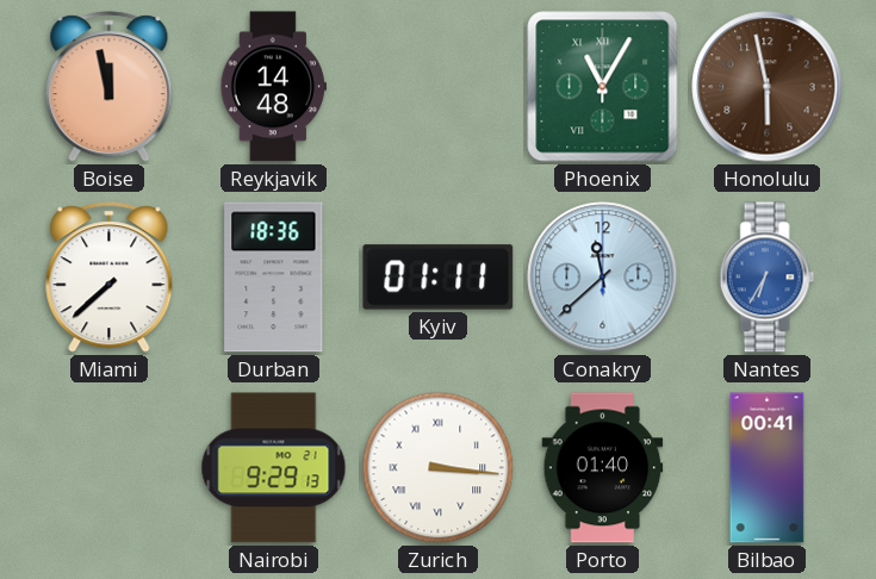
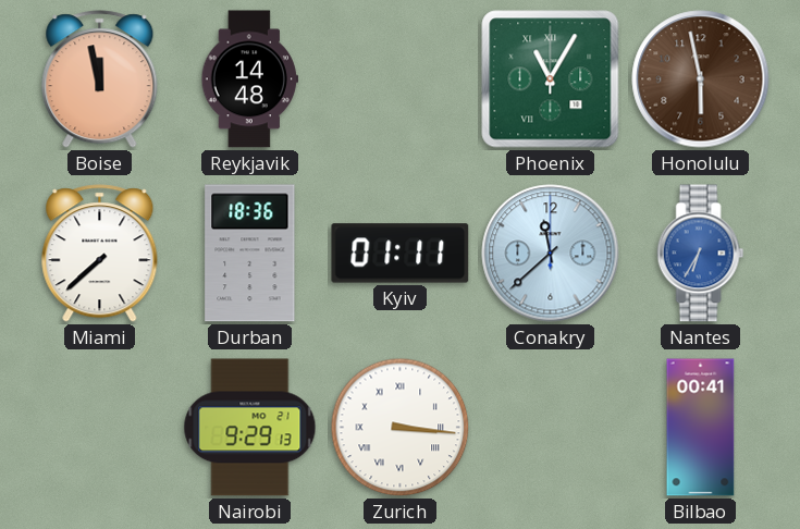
Porto: 01:40 -> none (603, 468)
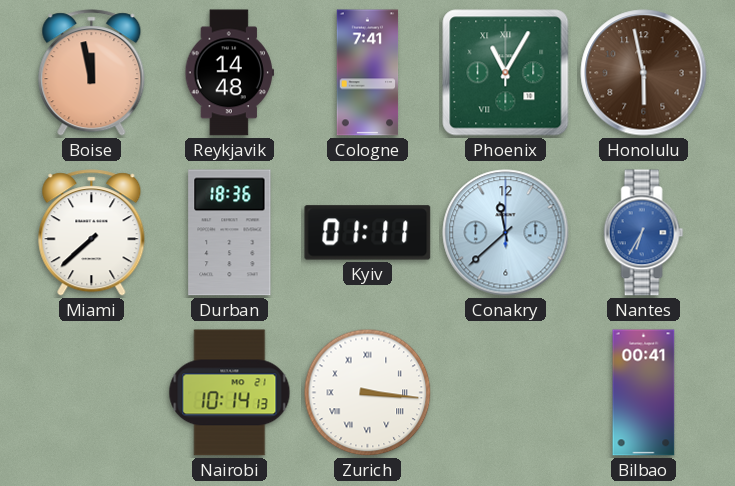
Cologne: none -> 7:41 (368, 73)
Nairobi: 9:29 -> 10:14 (230, 393)
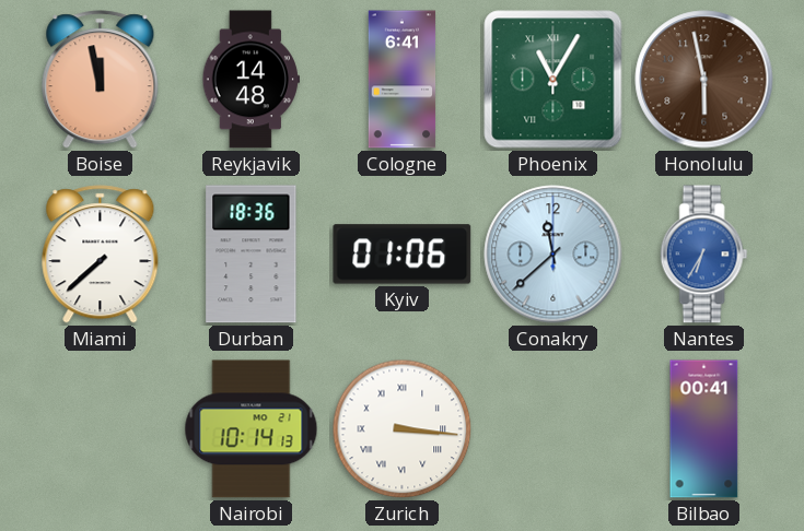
Cologne: 7:41 -> 6:41 (403, 80)
Kyiv: 01:11 -> 01:06 (403, 255)
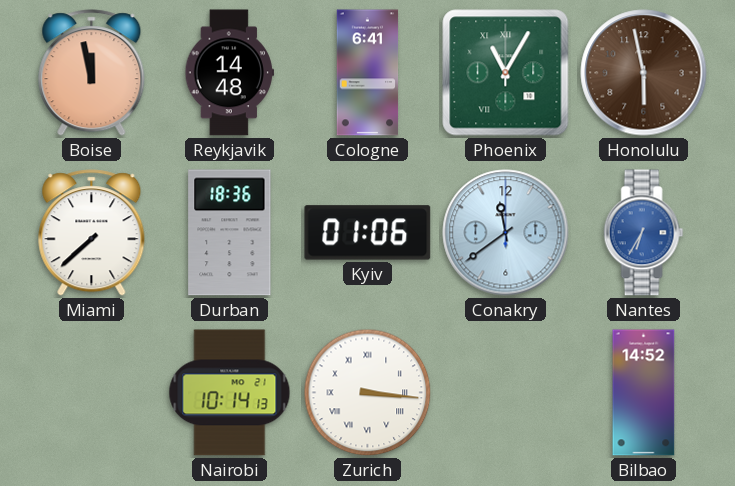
Conakry: 11:38 -> 11:39 (506, 233)
Bilbao: 00:41 -> 14:52 (644, 393)
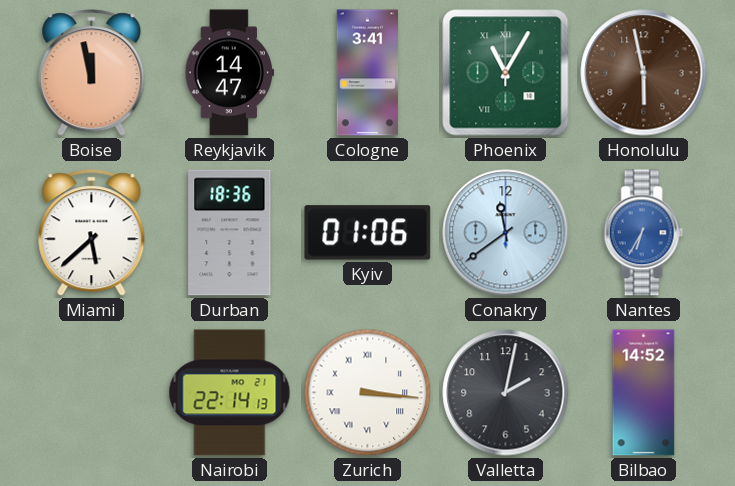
Reykjavik: 14:48 -> 14:47 (229, 73)
Cologne: 6:41 -> 3:41 (368, 73)
Miami: 7:38 -> 5:38 (92, 233)
Nairobi: 10:14 -> 22:14 (230, 393)
Valletta: none -> 2:02 (506, 393)
